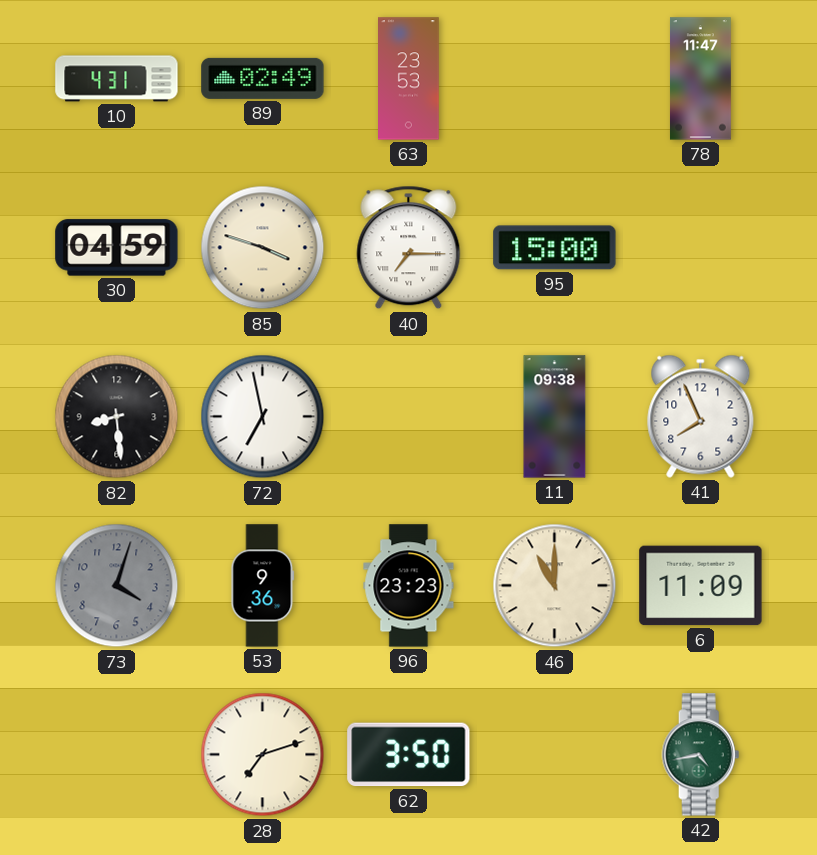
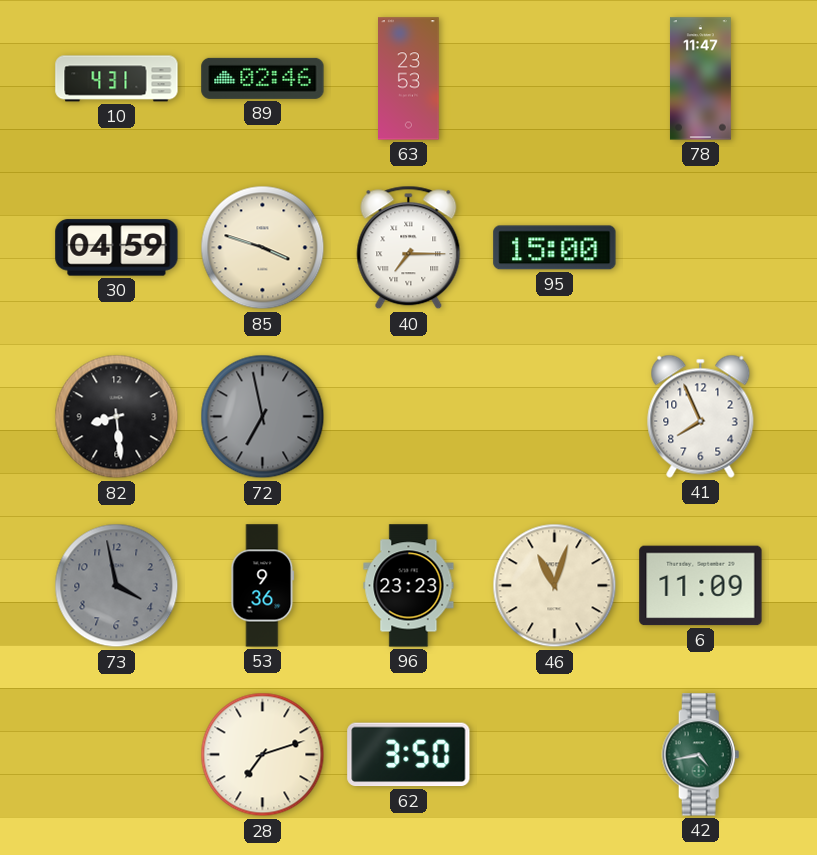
89: 02:49 -> 02:46 (263, 78)
72 dial: white -> grey (263, 417)
11: 09:38 -> none (555, 417)
73: 4:03 -> 3:58 (117, 586)
46: 11:00 -> 11:03 (555, 586)
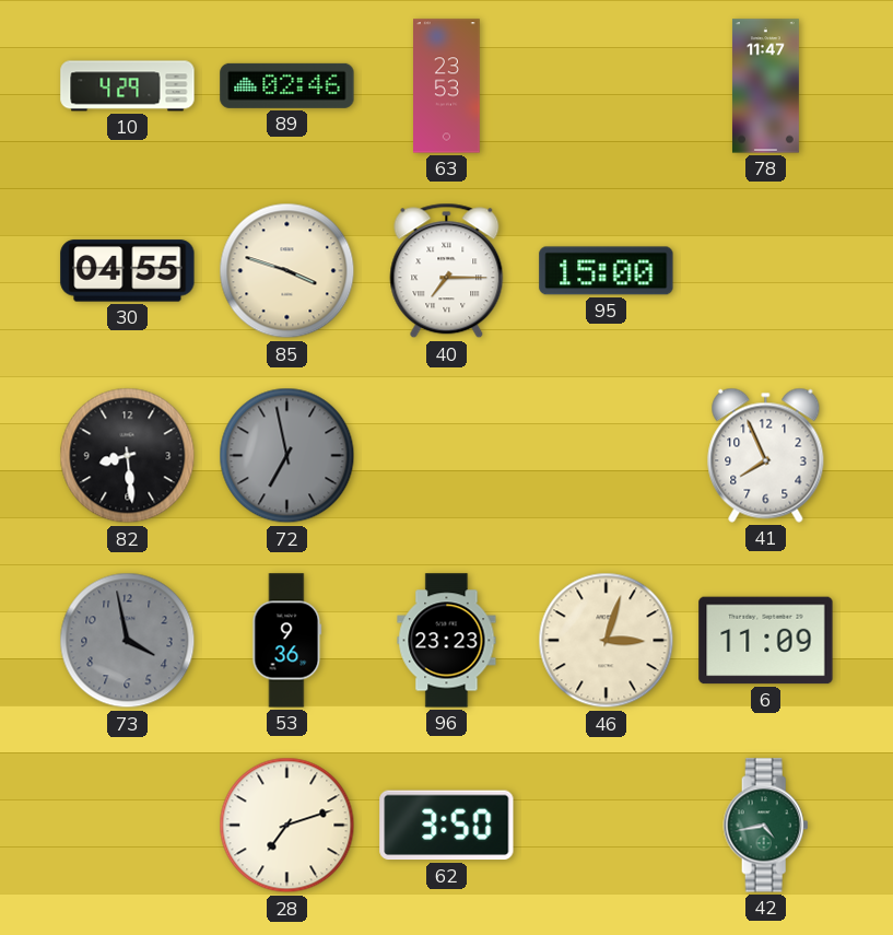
10: 4:31 -> 4:29 (128, 86)
30: 04:59 -> 04:55 (128, 271)
46: 11:03 -> 3:03 (607, 641)
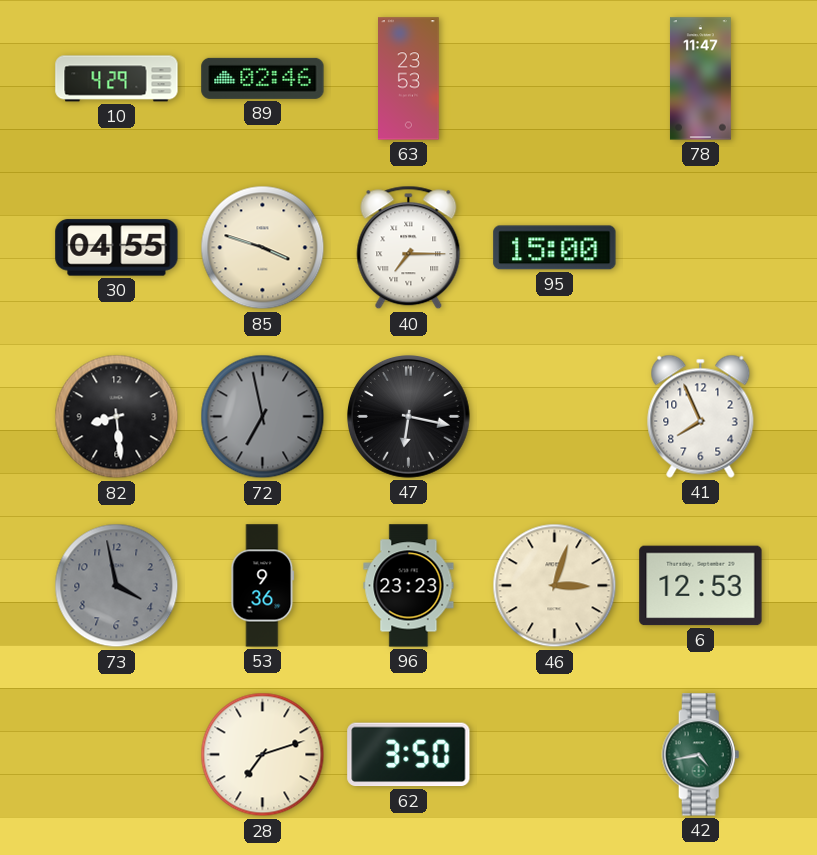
47: none -> 6:17 (409, 417)
6: 11:09 -> 12:53 (701, 586)
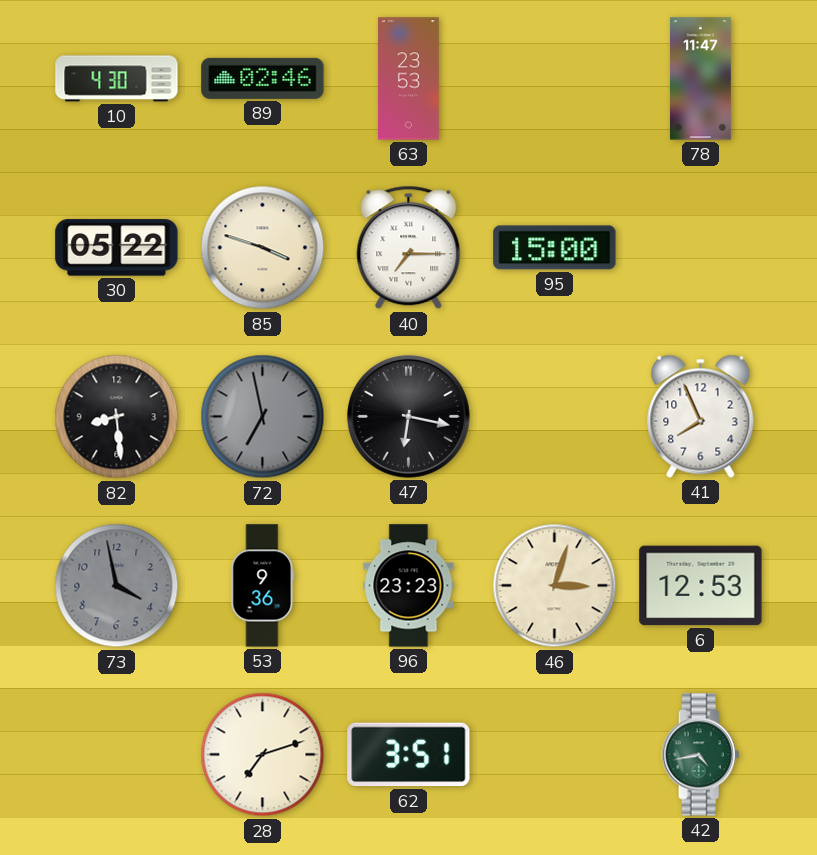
10: 4:29 -> 4:30 (117, 79)
30: 04:55 -> 05:22 (117, 248)
62: 3:50 -> 3:51 (409, 755)
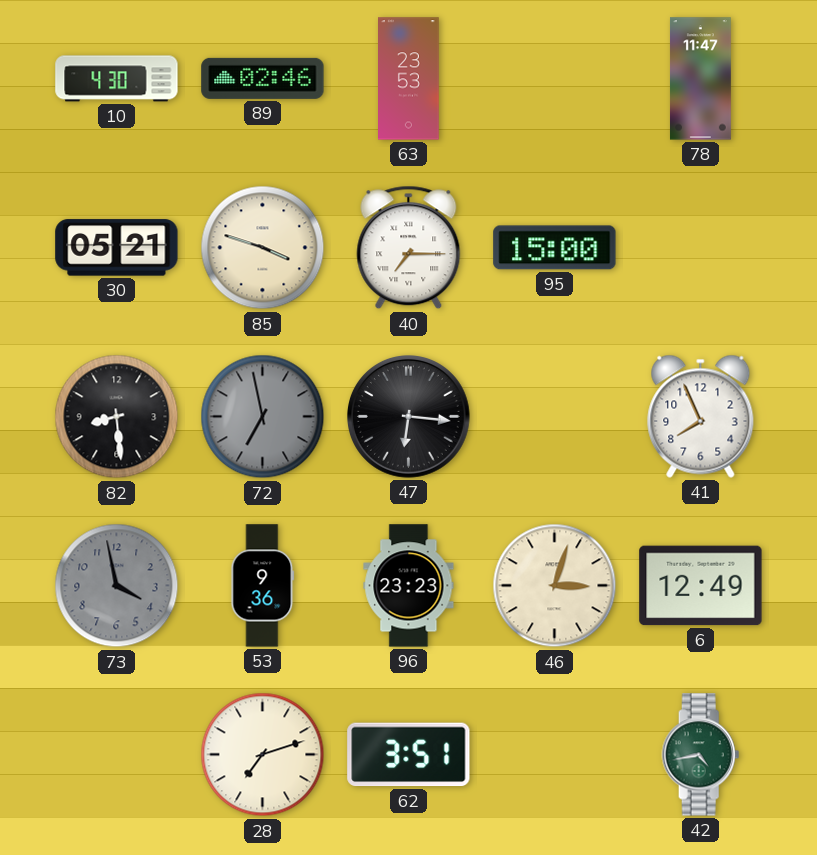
30: 05:22 -> 05:21 (117, 248)
47: 6:17 -> 6:16 (409, 417)
6: 12:53 -> 12:49 (701, 586)
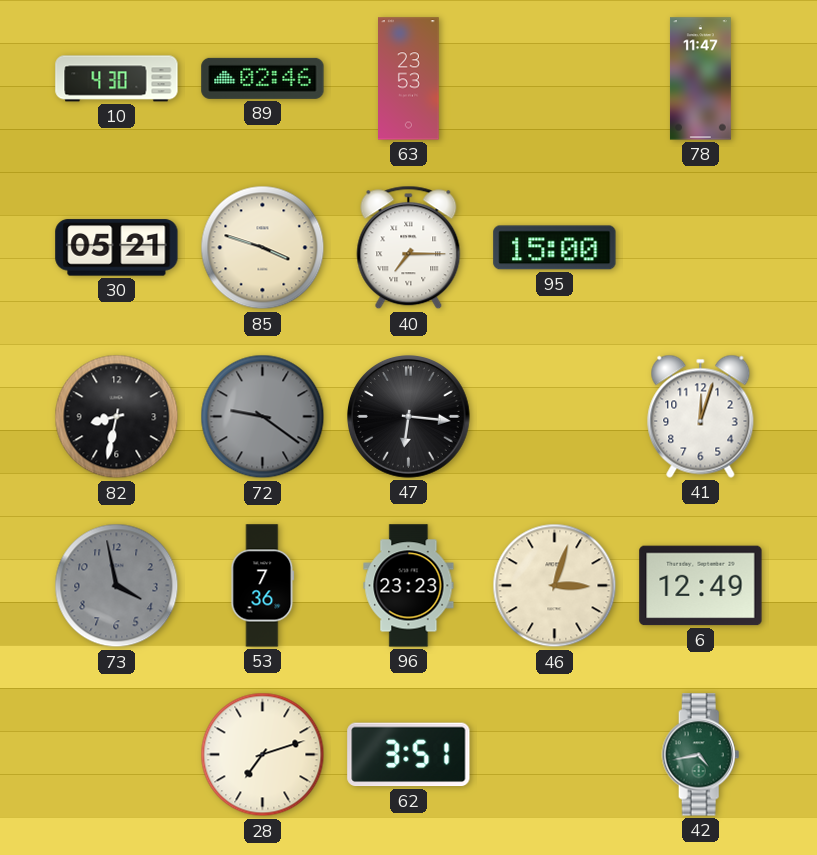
82: 8:29 -> 8:32 (117, 417)
72: 6:58 -> 9:21 (263, 417)
41: 7:56 -> 12:03 (701, 416)
53: 9:36 -> 7:36 (263, 586)
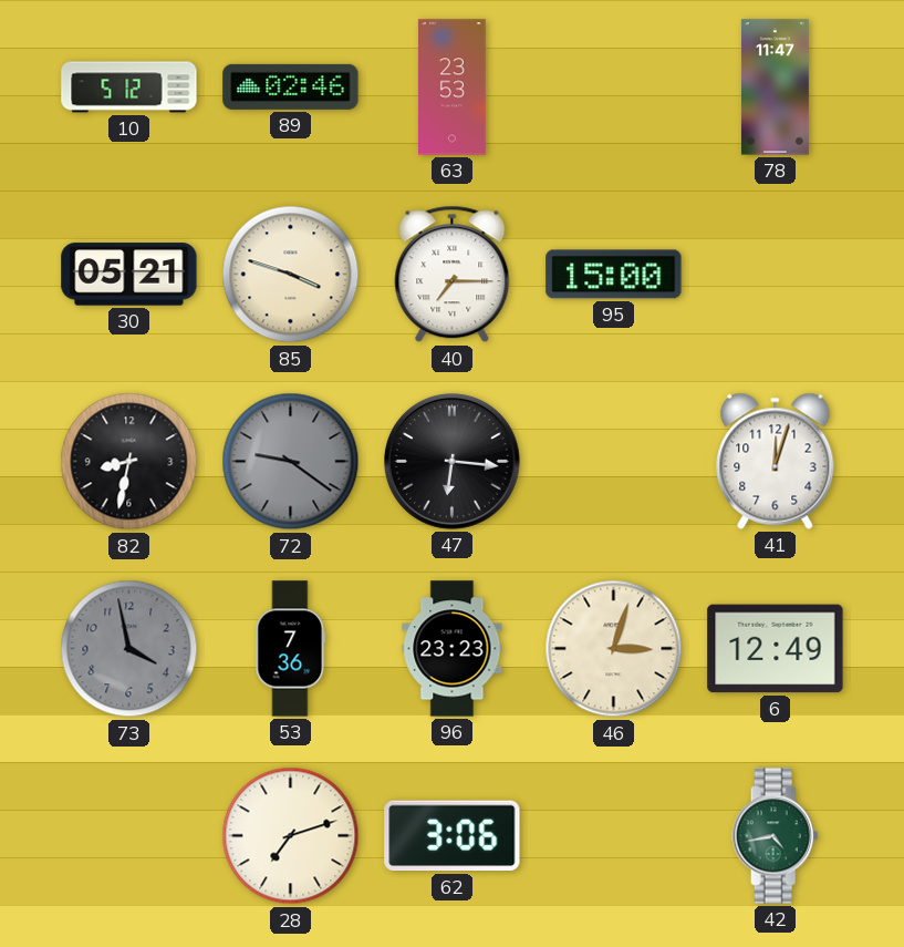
10: 4:30 -> 5:12 (129, 88)
62: 3:51 -> 3:06 (453, 836)
